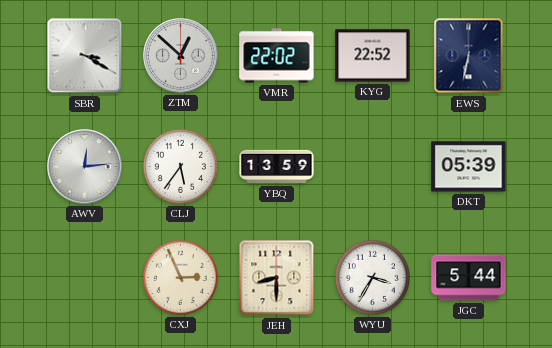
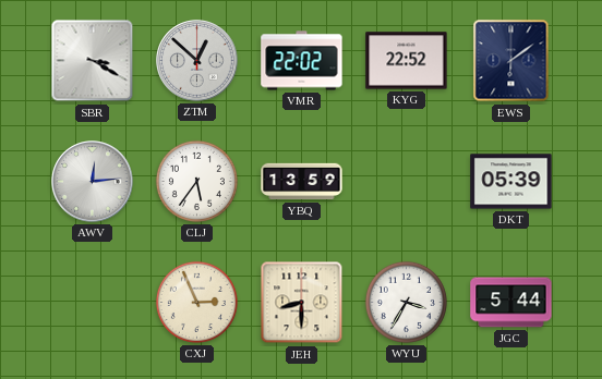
EWS: 6:32 -> 6:09 (511, 61)
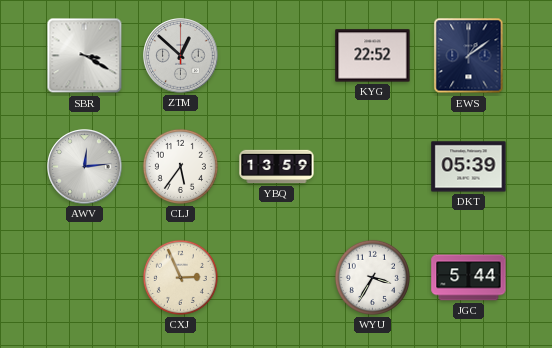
VMR: 22:02 -> none (302, 61)
EWS: 6:09 -> 1:09 (469, 56)
JEH: 8:30 -> none (302, 303)
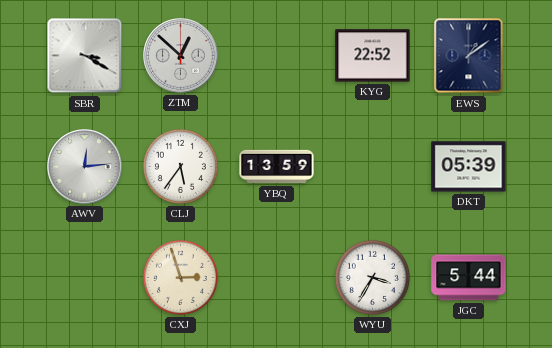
CXJ: 2:56 -> 2:57 (180, 277)
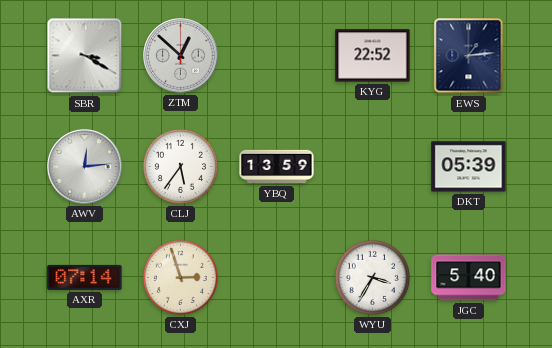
EWS: 1:09 -> 1:14 (469, 56)
AXR: none -> 07:14 (85, 277)
JGC: 5:44 -> 5:40 (469, 278)
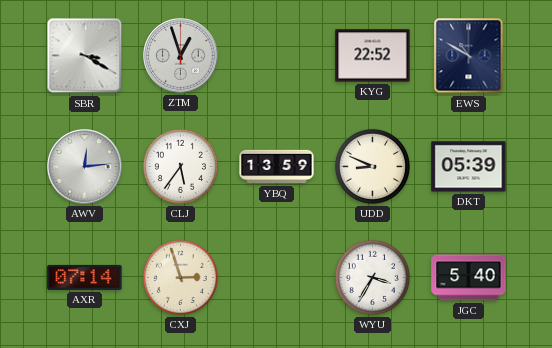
ZTM: 12:52 -> 12:57 (181, 56)
EWS: 1:14 -> 10:50 (469, 56)
UDD: none -> 8:49 (372, 166)
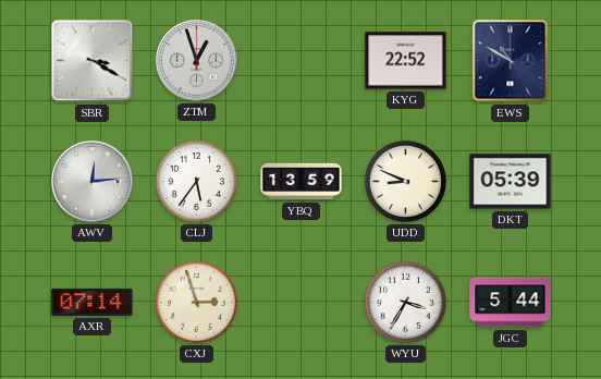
JGC: 5:40 -> 5:44 (511, 303)
